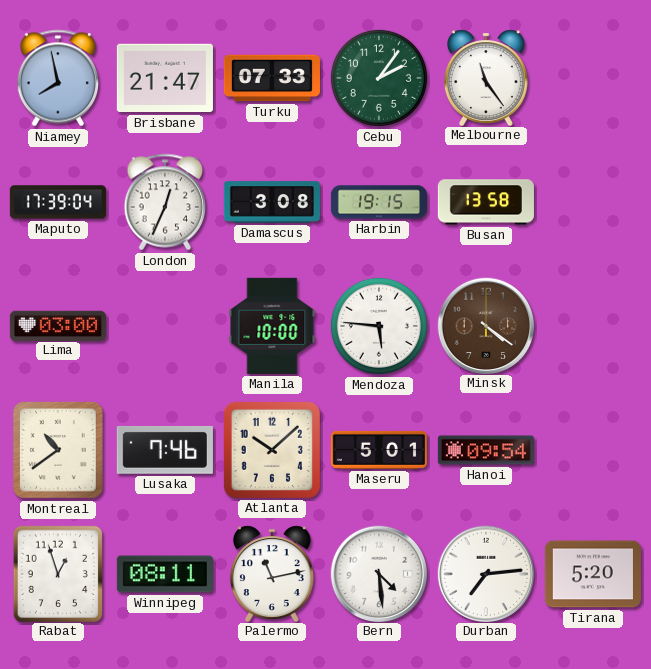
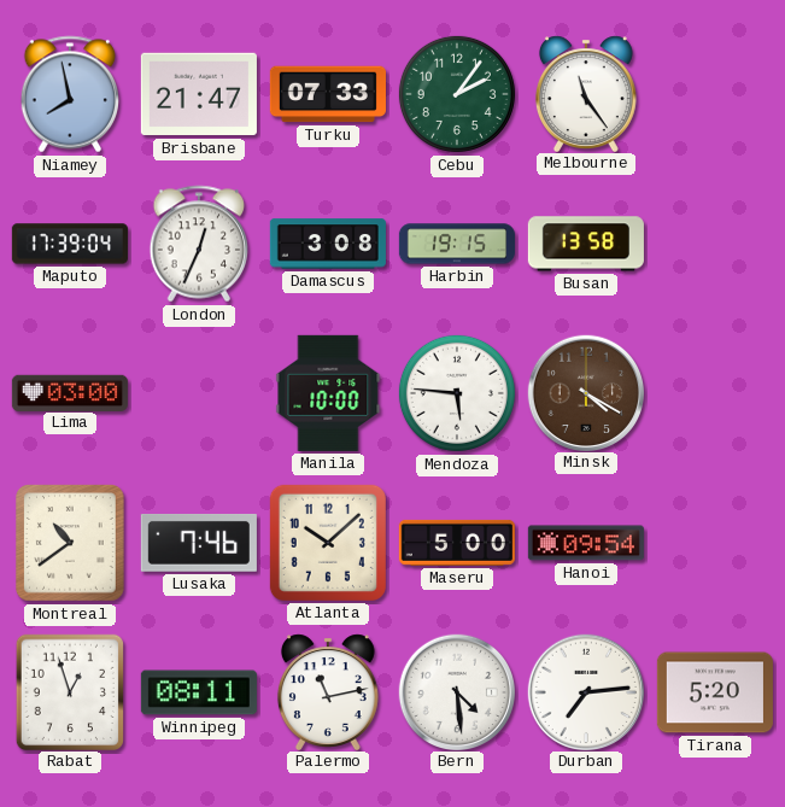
Minsk: 4:21 -> 4:20 (585, 392)
Maseru: 5:01 -> 5:00 (457, 543)
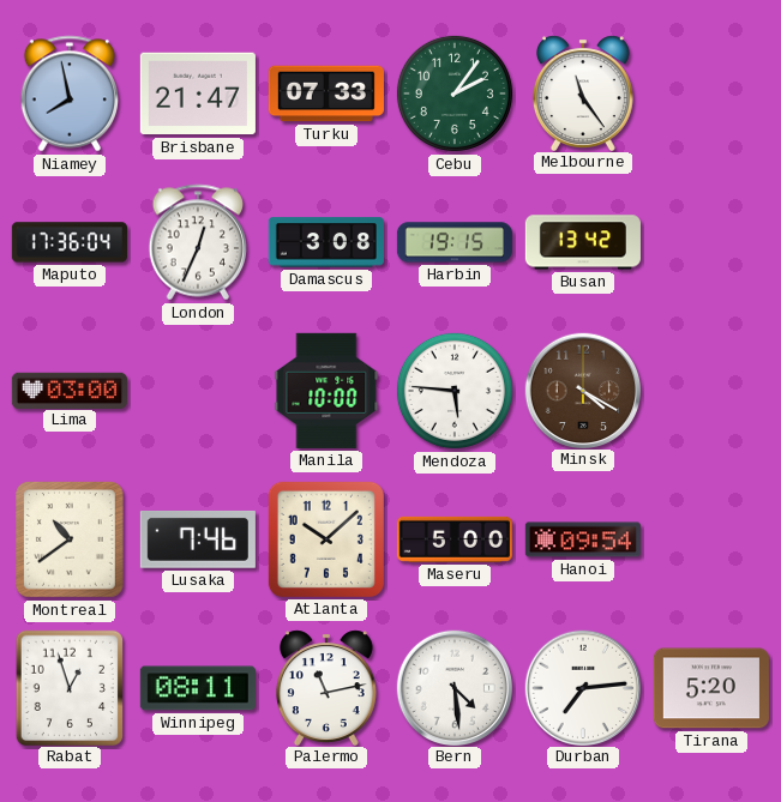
Maputo: 17:39 -> 17:36 (70, 242)
Busan: 13:58 -> 13:42 (583, 242)
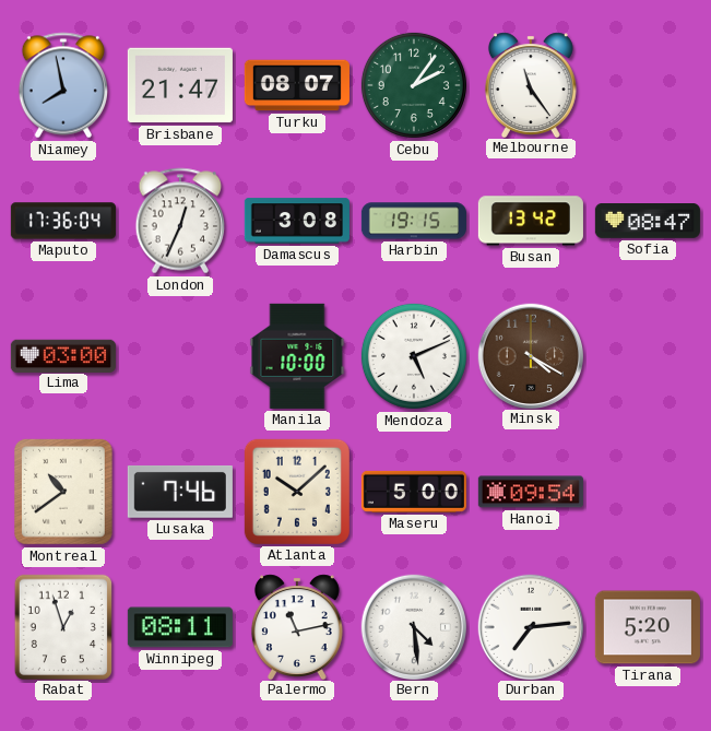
Turku: 07:33 -> 08:07 (297, 85)
Sofia: none -> 08:47 (648, 222)
Mendoza: 5:46 -> 5:11 (414, 356)
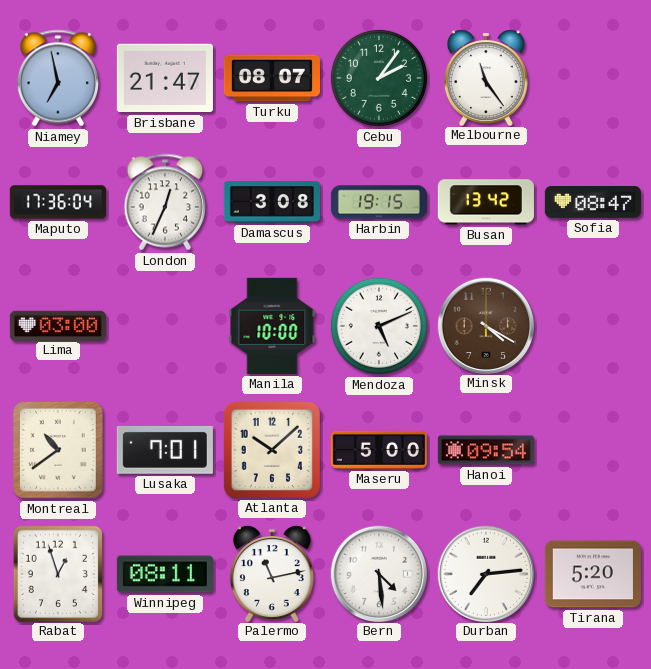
Niamey: 7:58 -> 6:58 (58, 78)
Lusaka: 7:46 -> 7:01 (165, 450)
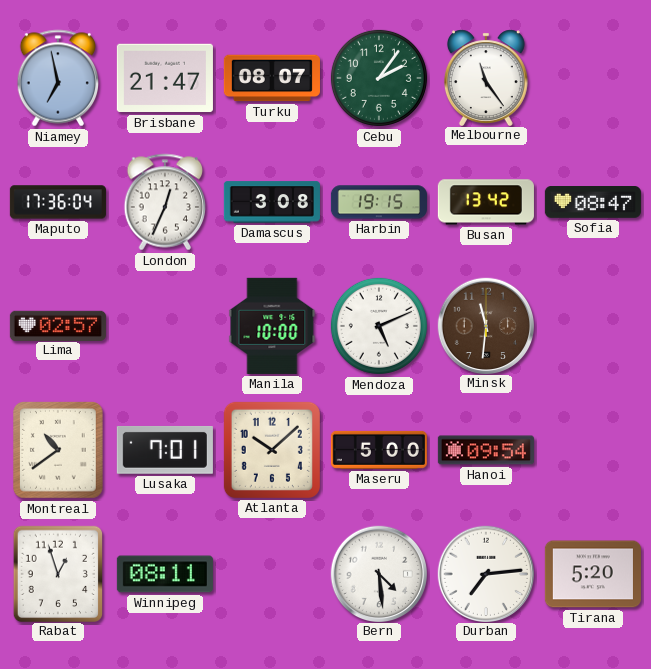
Lima: 03:00 -> 02:57 (58, 325)
Minsk: 4:20 -> 11:31 (485, 325)
Palermo: 11:13 -> none (272, 573)
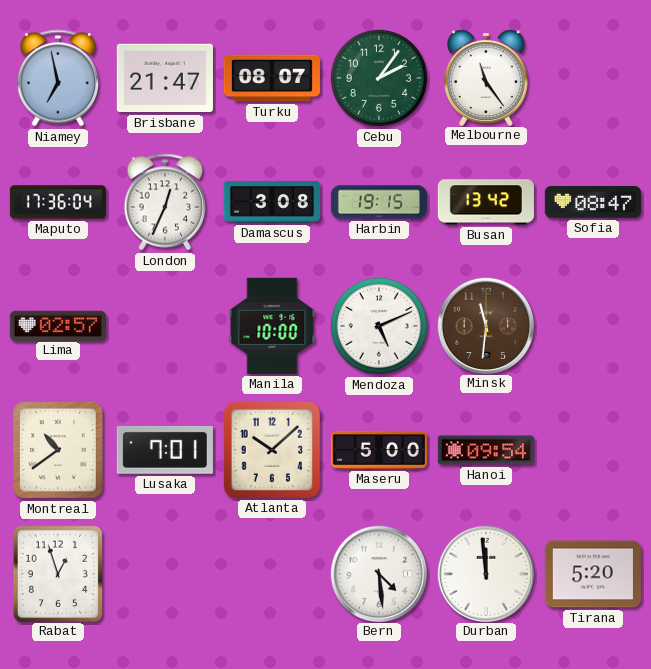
Winnipeg: 08:11 -> none (165, 574)
Durban: 7:14 -> 11:59 (485, 573)
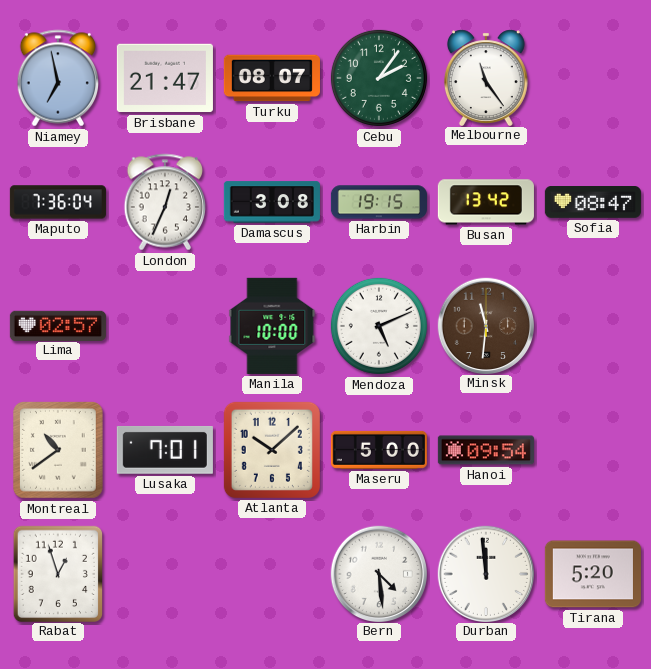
Maputo: 17:36 -> 7:36 (58, 202)
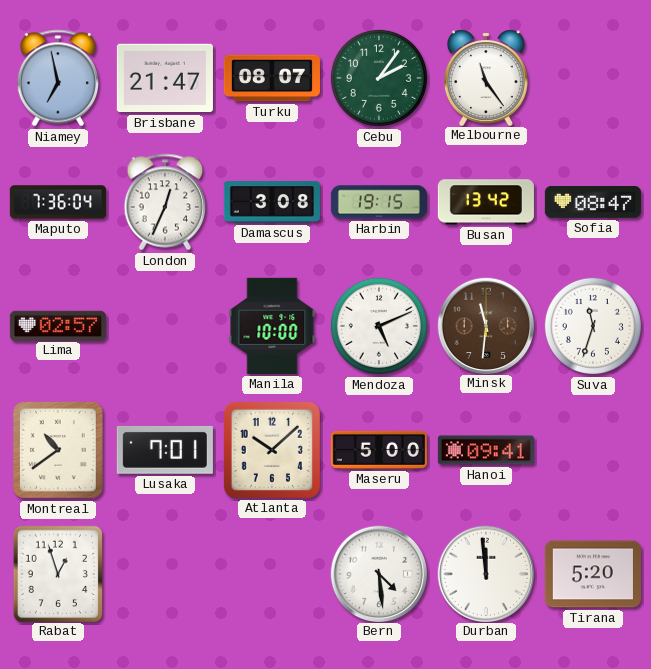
Suva: none -> 11:33 (593, 326)
Hanoi: 09:54 -> 09:41 (486, 450)
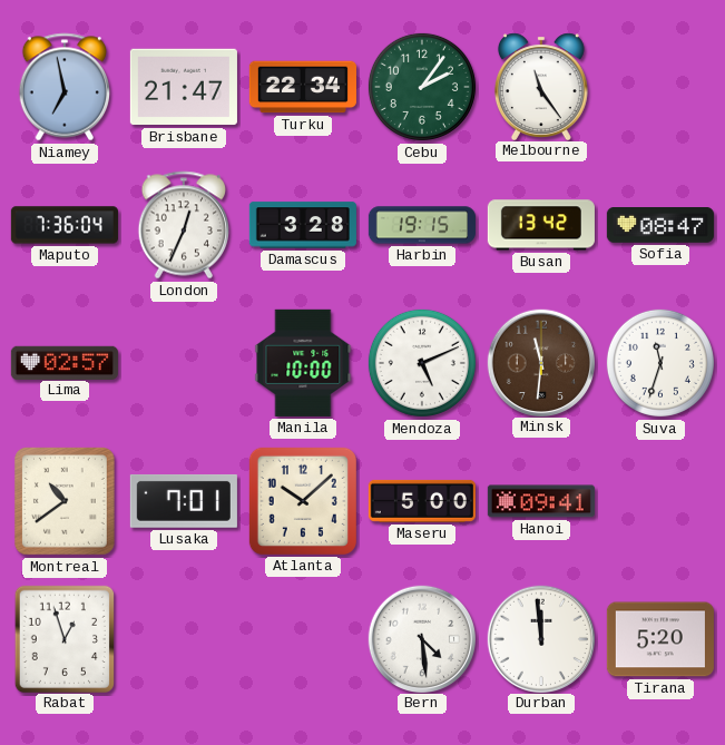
Turku: 08:07 -> 22:34 (303, 87)
Damascus: 3:08 -> 3:28 (303, 225)
